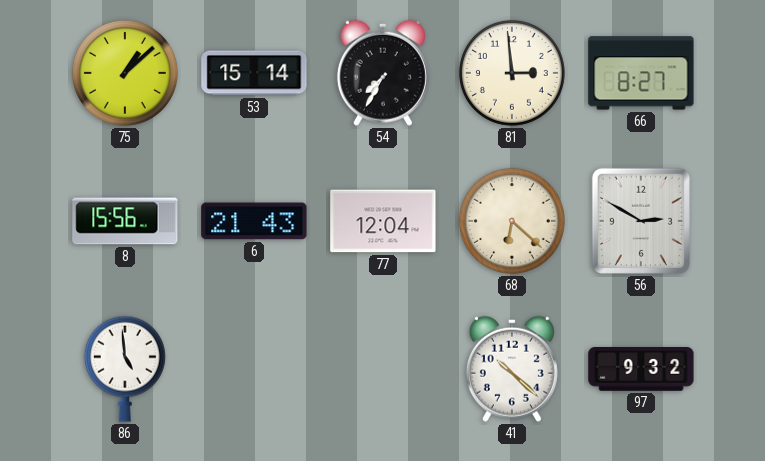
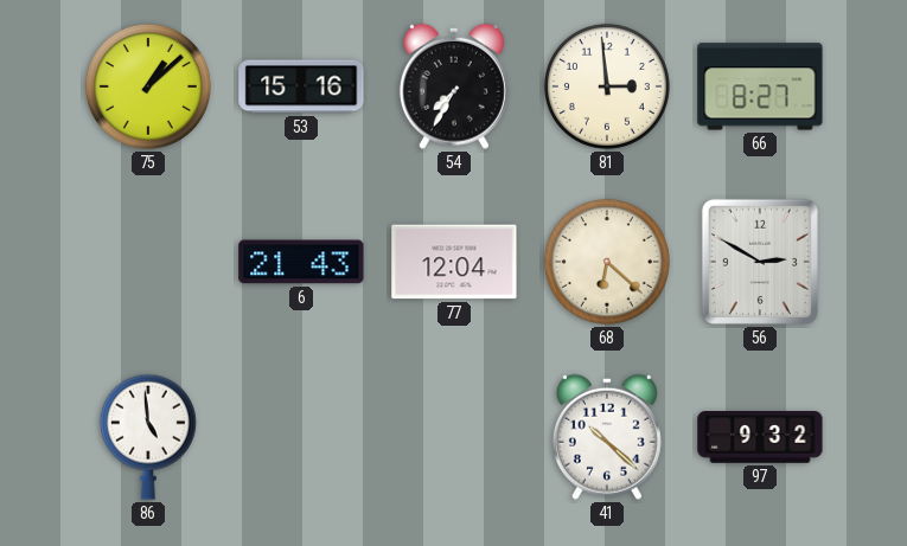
53: 15:14 -> 15:16 (301, 86)
8: 15:56 -> none (125, 221)
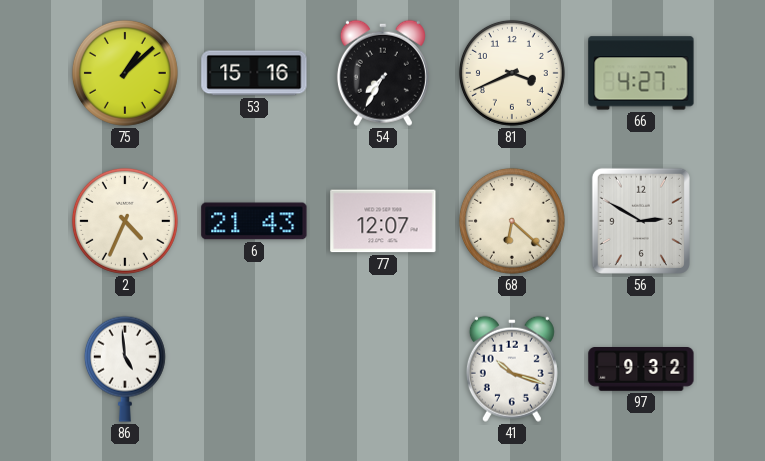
81: 2:59 -> 3:41 (512, 73)
66: 8:27 -> 4:27 (641, 73)
2: none -> 4:34 (125, 221)
77: 12:04 -> 12:07 (383, 221)
41: 10:22 -> 10:18 (512, 369)
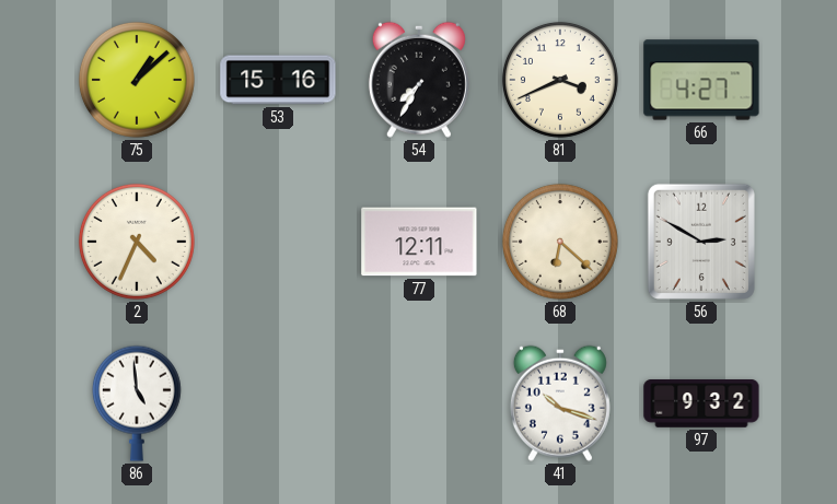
6: 21:43 -> none (254, 221)
77: 12:07 -> 12:11 (419, 242)
